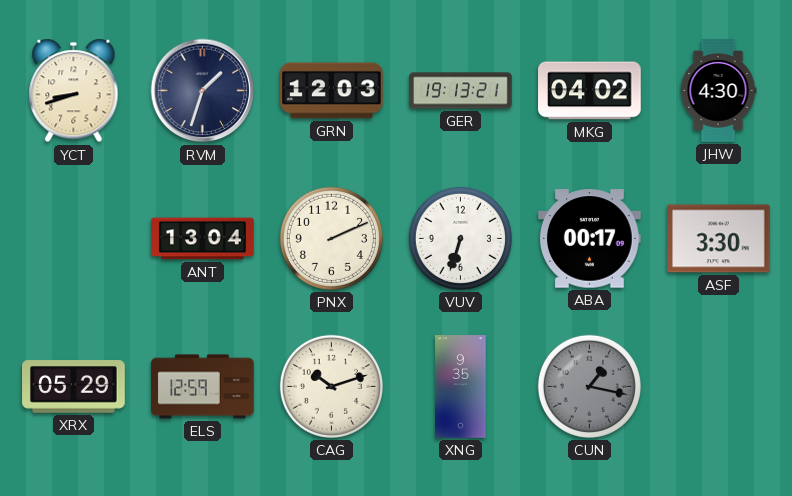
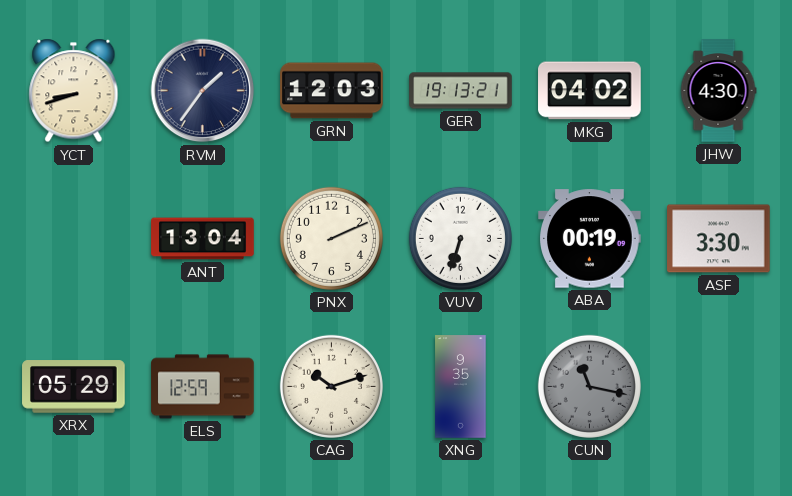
RVM: 1:33 -> 1:36 (203, 91)
ABA: 00:17 -> 00:19 (590, 239)
CUN: 1:17 -> 11:17 (589, 386)
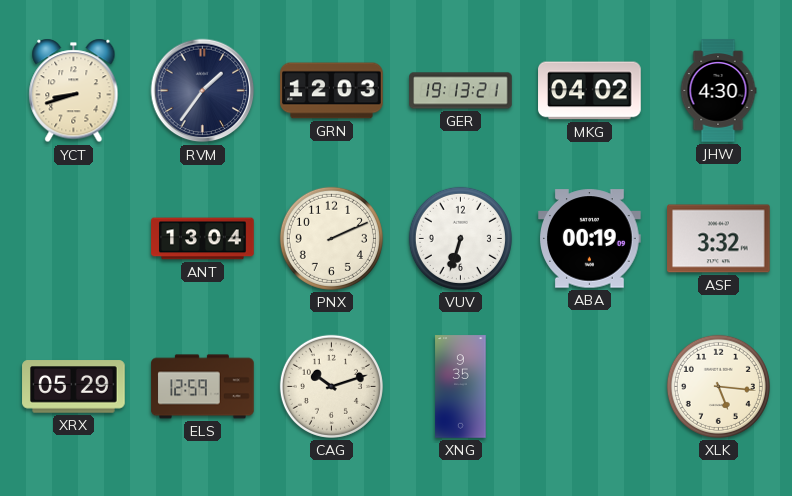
ASF: 3:30 -> 3:32 (719, 239)
CUN: 11:17 -> none (589, 386)
XLK: none -> 5:16 (718, 386)
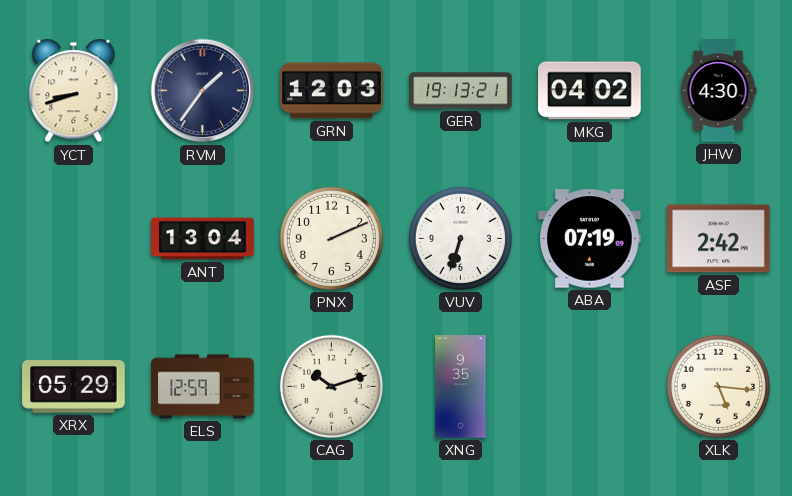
ABA: 00:19 -> 07:19 (590, 239)
ASF: 3:32 -> 2:42 (719, 239)
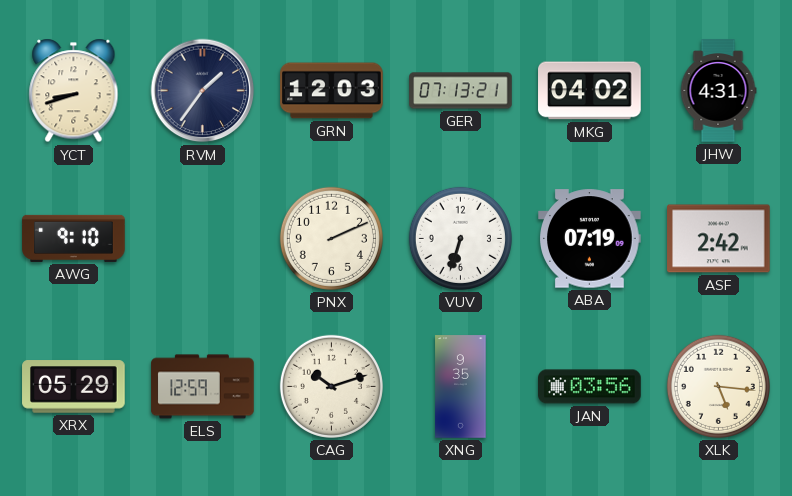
GER: 19:13 -> 07:13 (461, 91)
JHW: 4:30 -> 4:31 (718, 91)
AWG: none -> 9:10 (74, 238)
ANT: 13:04 -> none (203, 239)
JAN: none -> 03:56 (590, 387)
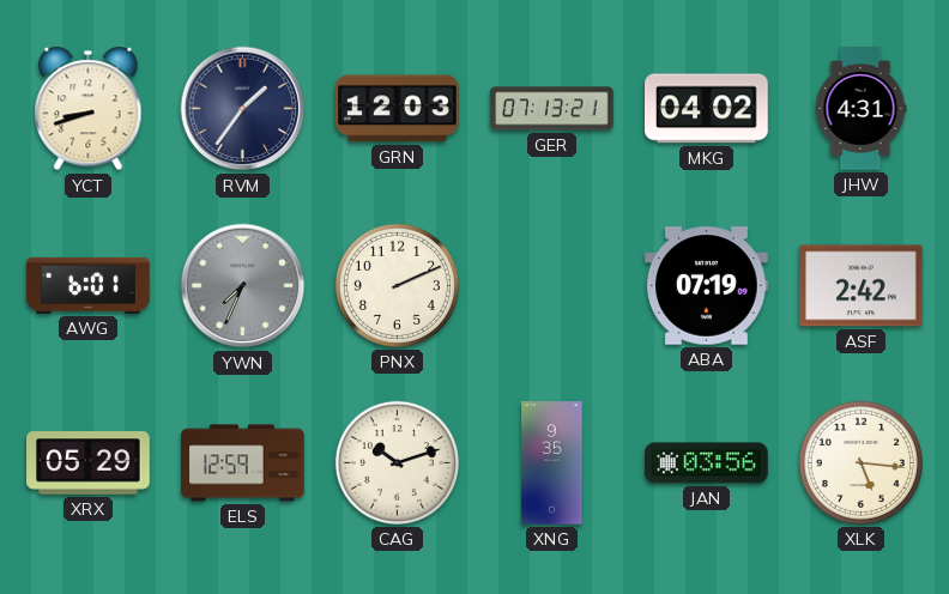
AWG: 9:10 -> 6:01 (89, 285)
YWN: none -> 7:34 (243, 286)
VUV: 6:33 -> none (460, 238)
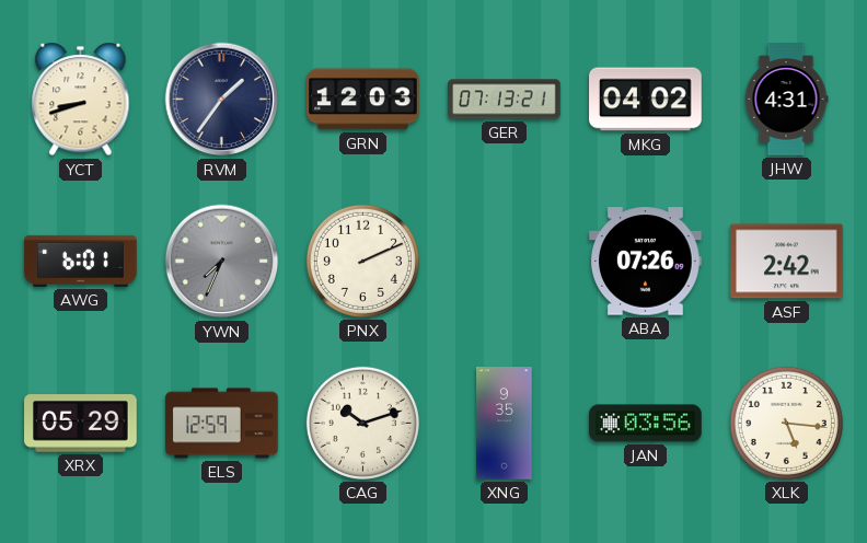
ABA: 07:19 -> 07:26 (646, 262)
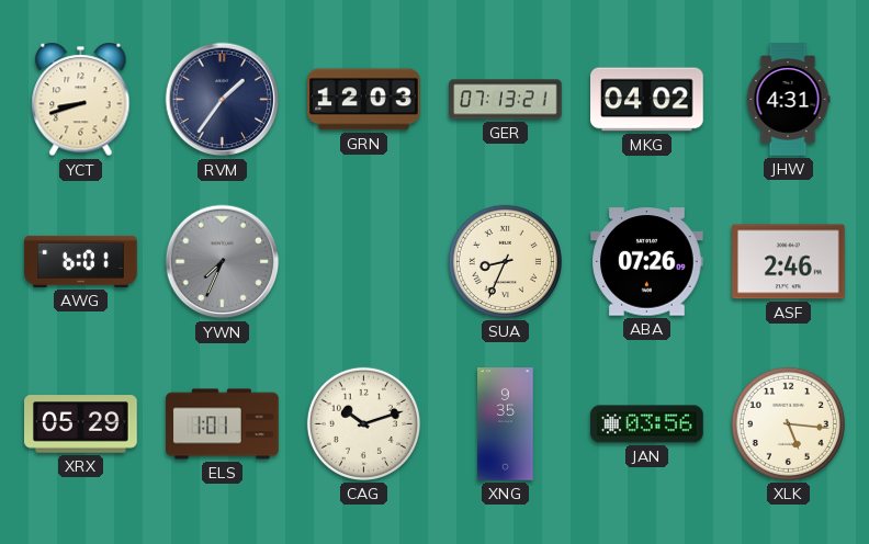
PNX: 2:11 -> none (362, 261)
SUA: none -> 8:34 (505, 261)
ASF: 2:42 -> 2:46 (789, 262)
ELS: 12:59 -> 1:01 (223, 424)
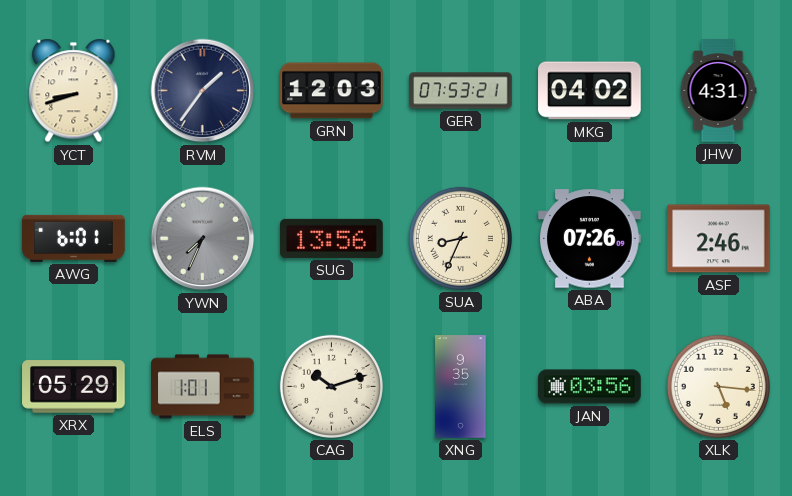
GER: 07:13 -> 07:53 (461, 91)
SUG: none -> 13:56 (332, 238)
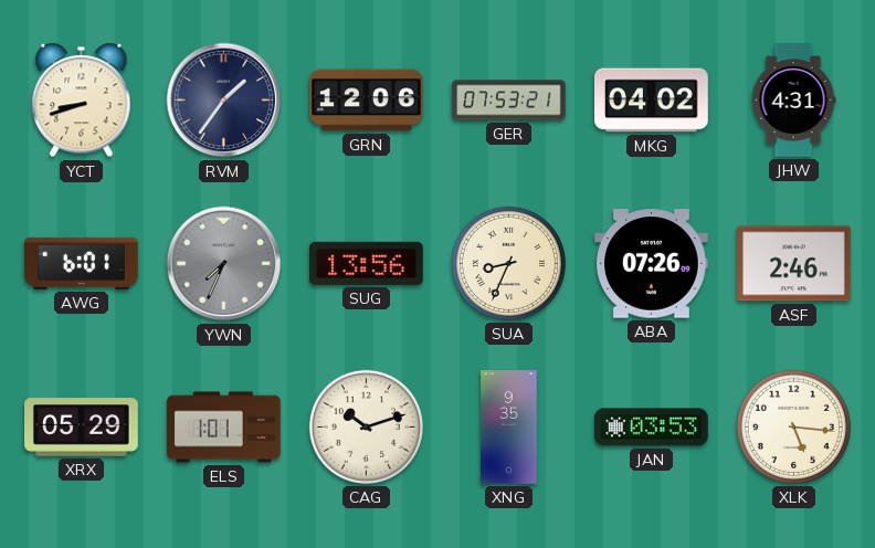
GRN: 12:03 -> 12:06 (367, 101)
JAN: 03:56 -> 03:53 (652, 428)
